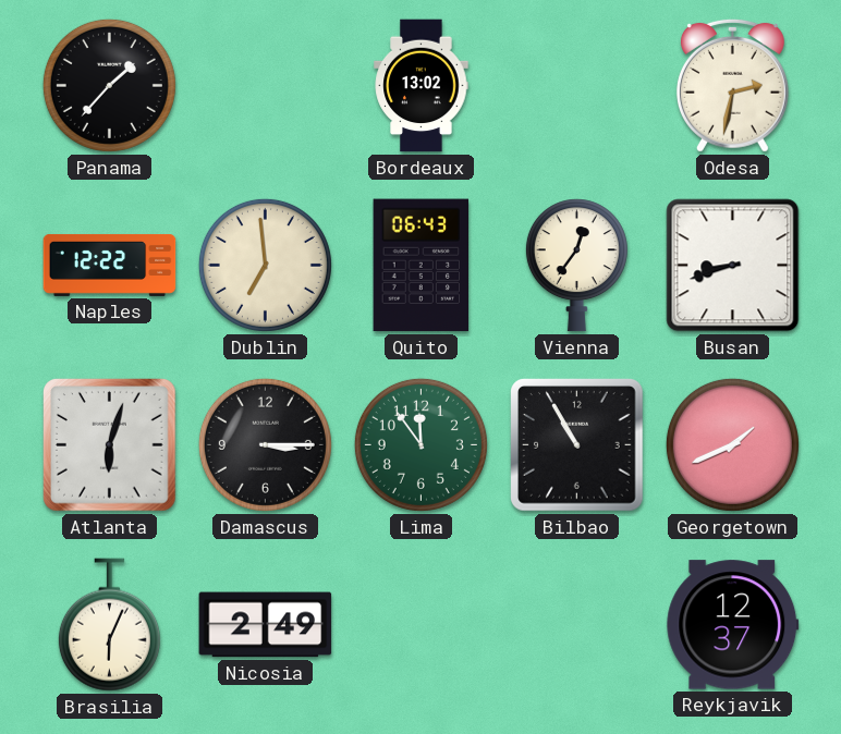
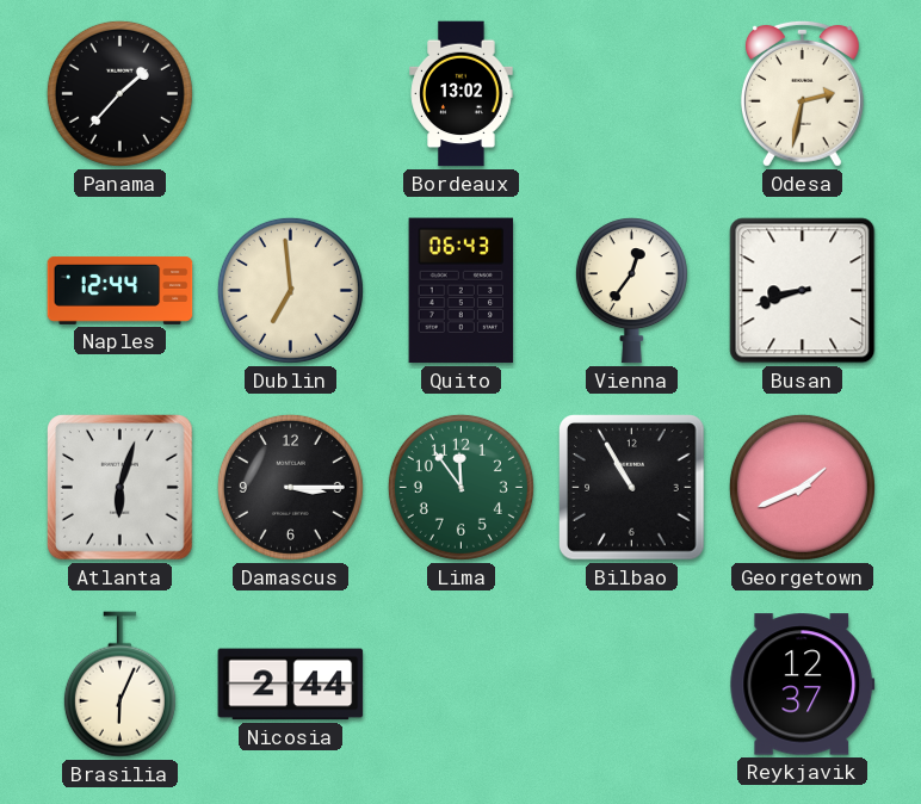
Naples: 12:22 -> 12:44 (120, 290)
Nicosia: 2:49 -> 2:44 (291, 685)
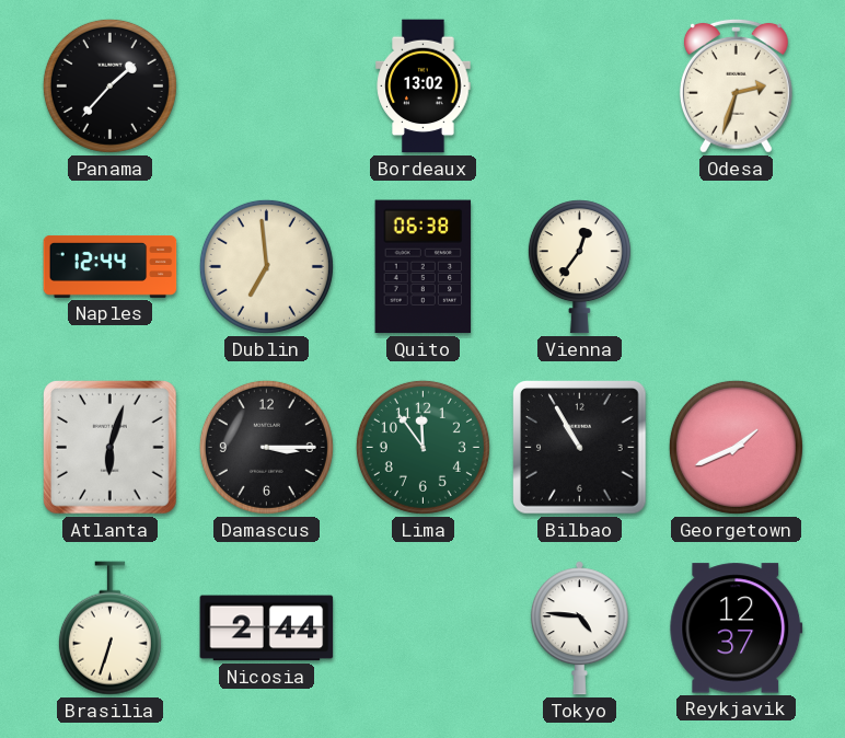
Odesa: 2:32 -> 2:33 (736, 85)
Quito: 06:43 -> 06:38 (424, 267)
Busan: 8:42 -> none (803, 291)
Brasilia: 6:04 -> 6:33 (109, 629)
Tokyo: none -> 4:46 (579, 629)
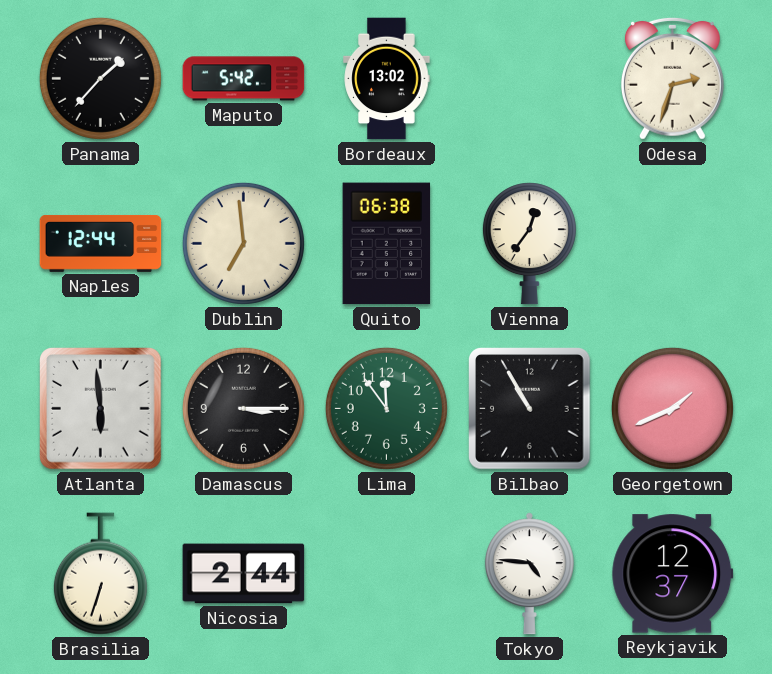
Maputo: none -> 5:42 (244, 79)
Atlanta: 6:03 -> 5:59 (101, 409)
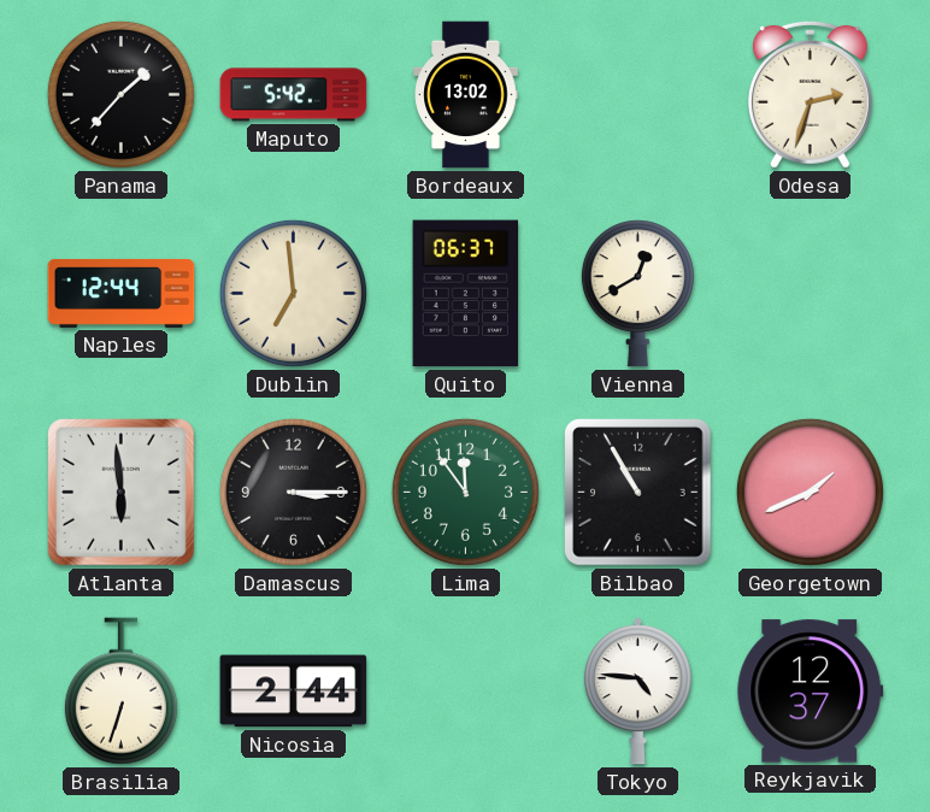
Quito: 06:38 -> 06:37 (466, 294)
Vienna: 12:36 -> 12:40 (637, 294)
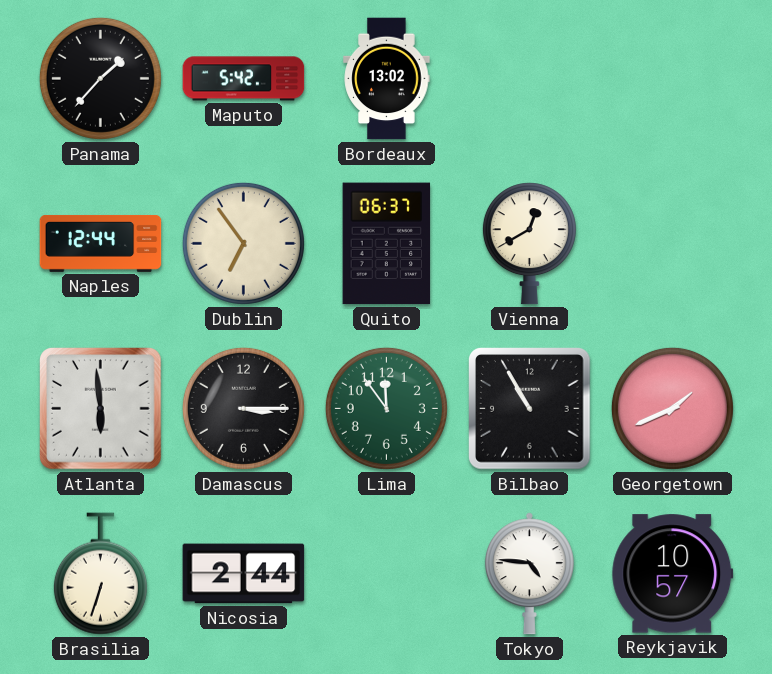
Odesa: 2:33 -> none (810, 94)
Dublin: 6:59 -> 6:54 (243, 243)
Reykjavik: 12:37 -> 10:57 (673, 574)
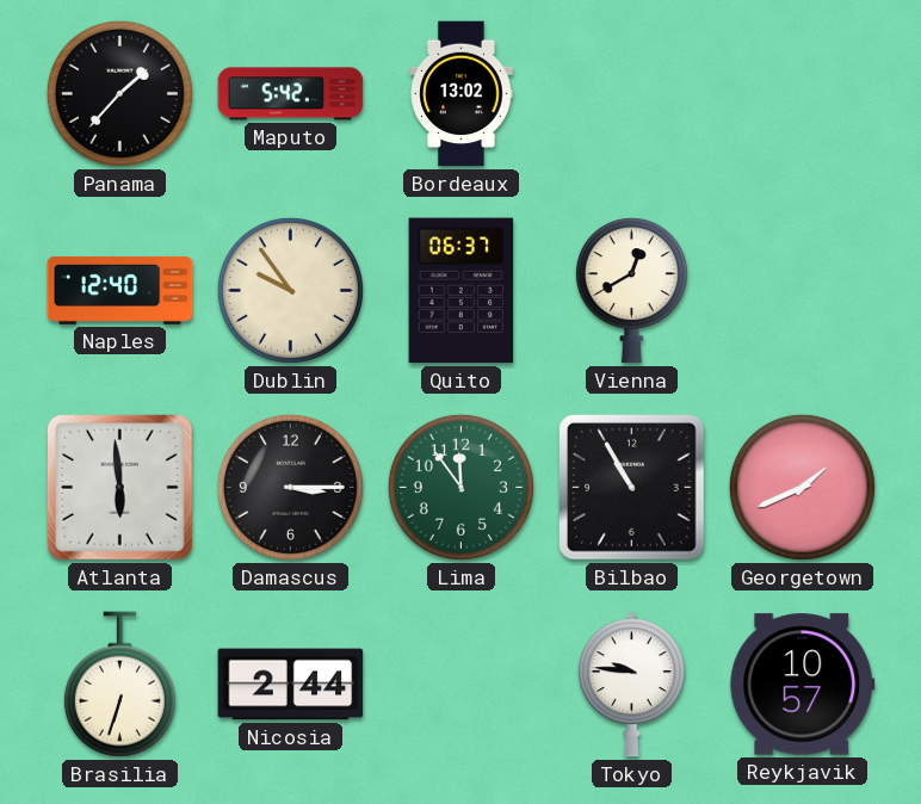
Naples: 12:44 -> 12:40 (120, 290)
Dublin: 6:54 -> 9:54 (290, 290)
Tokyo: 4:46 -> 9:46 (631, 685)
